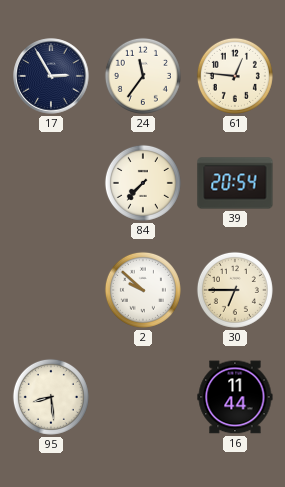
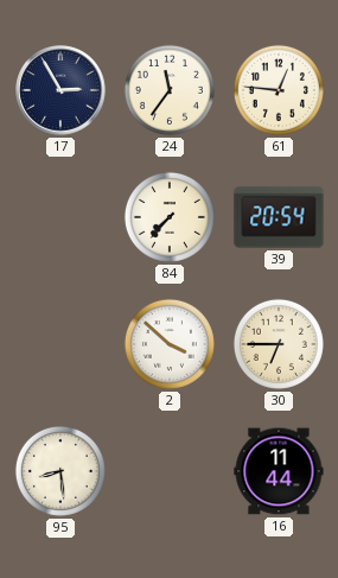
2: 9:52 -> 3:52 (170, 344)
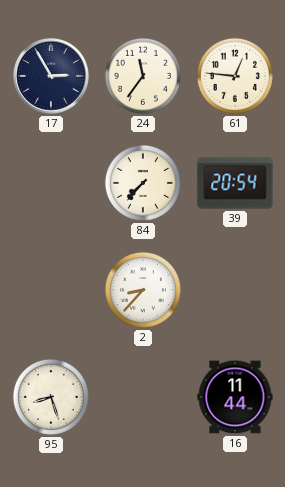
2: 3:52 -> 8:37 (143, 290)
30: 6:45 -> none (279, 344)
95: 8:29 -> 8:27 (51, 397)
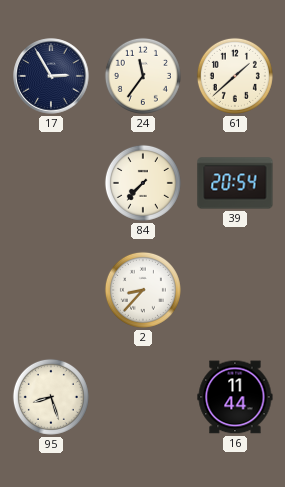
61: 12:46 -> 1:38 (235, 76)
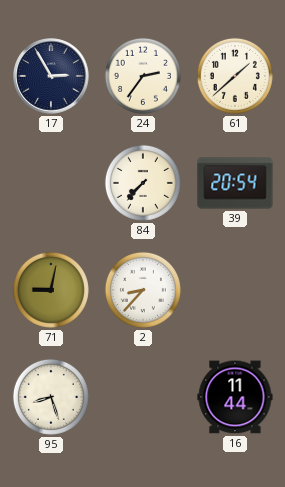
24: 11:36 -> 2:36 (143, 76)
71: none -> 9:02 (51, 290)
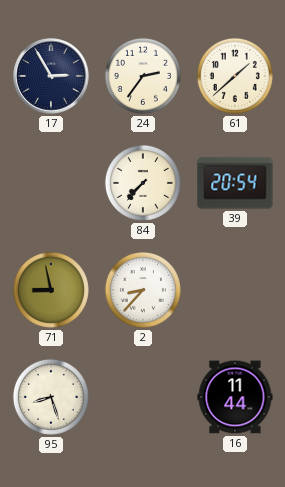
71: 9:02 -> 8:58 (51, 290)
